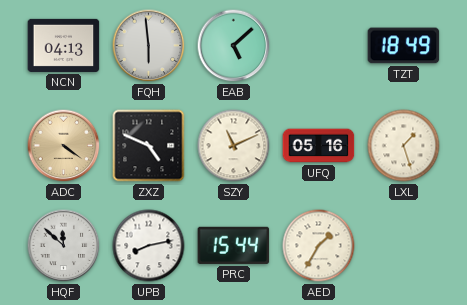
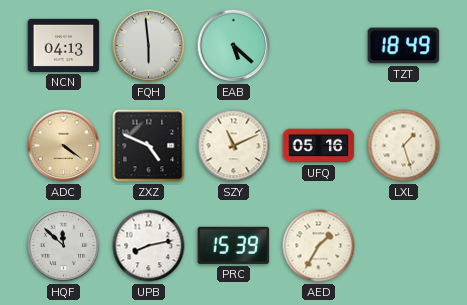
EAB: 5:08 -> 5:22 (234, 46)
PRC: 15:44 -> 15:39 (234, 245)
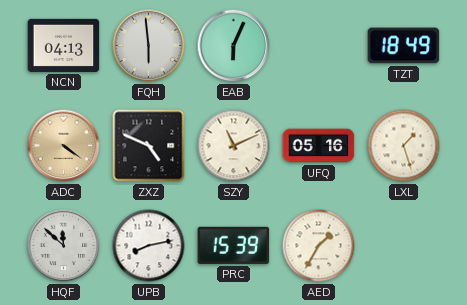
EAB: 5:22 -> 6:04 (234, 46)
